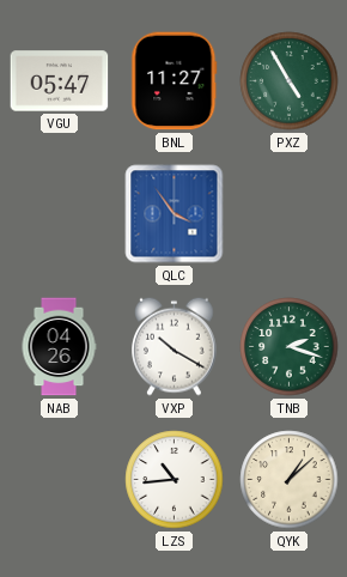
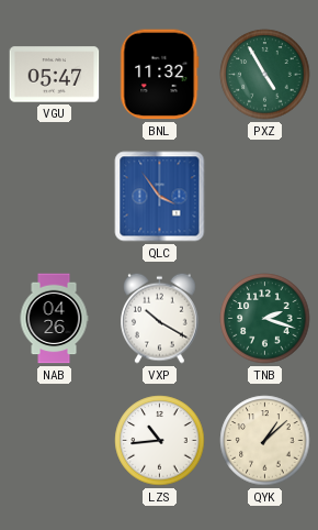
BNL: 11:27 -> 11:32 (160, 75)
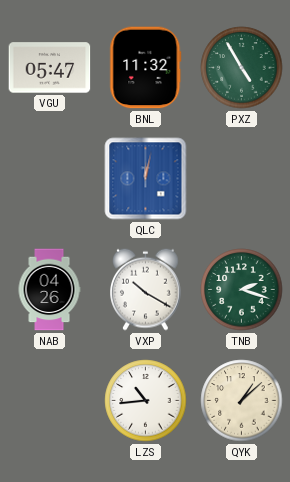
QLC: 3:54 -> 12:02 (146, 179)
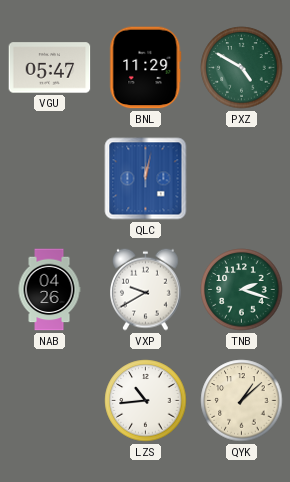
BNL: 11:32 -> 11:29 (146, 68)
PXZ: 4:55 -> 4:50 (242, 68)
VXP: 10:20 -> 9:40 (146, 289)
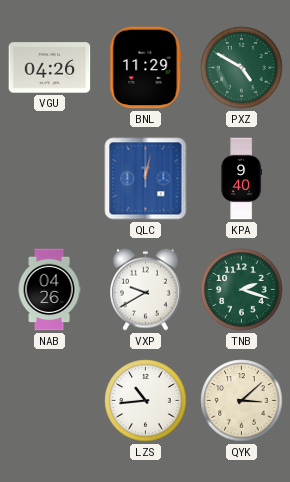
VGU: 05:47 -> 04:26 (50, 68)
KPA: none -> 9:40 (242, 179)
QYK: 1:08 -> 3:08 (242, 401)
